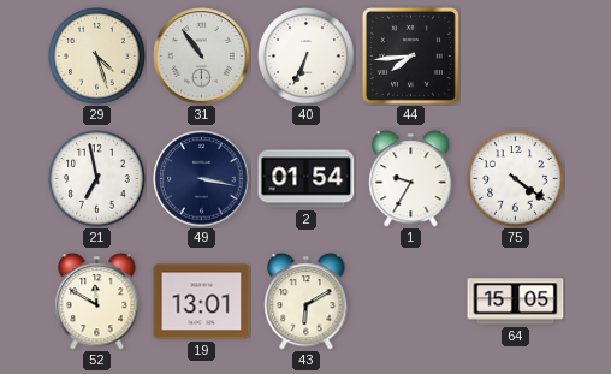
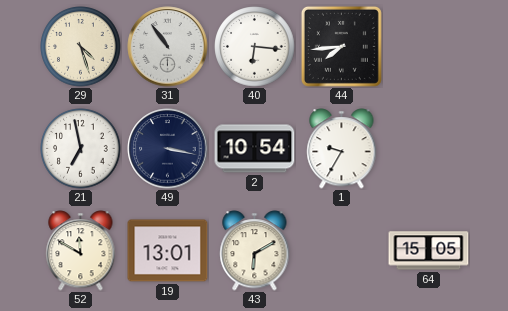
40: 6:34 -> 6:16 (255, 47)
2: 01:54 -> 10:54 (255, 149)
75: 4:21 -> none (516, 179)
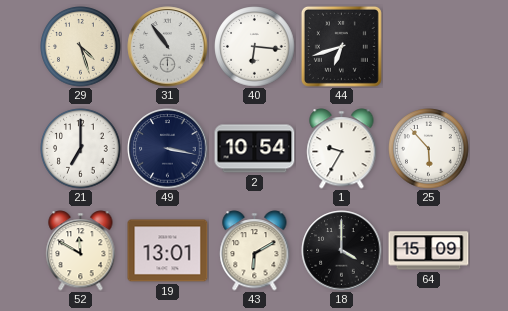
44: 7:44 -> 6:42 (341, 46)
21: 6:58 -> 7:00 (81, 149)
25: none -> 5:53 (429, 149)
18: none -> 4:00 (342, 251)
64: 15:05 -> 15:09 (429, 251)
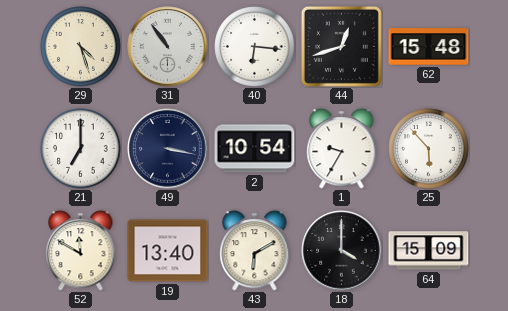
44: 6:42 -> 12:42 (341, 46)
62: none -> 15:48 (429, 47)
19: 13:01 -> 13:40 (168, 251)
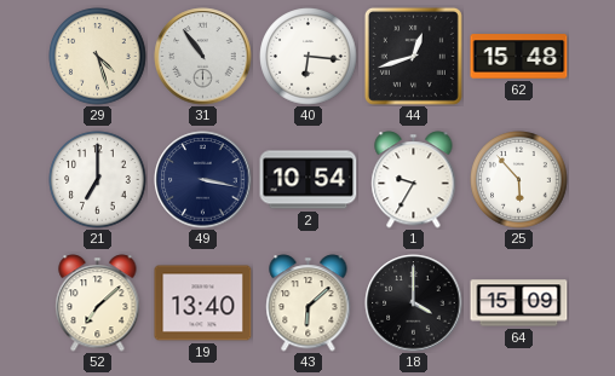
52: 11:50 -> 7:08 (98, 303)
43: 6:10 -> 6:08 (309, 303)
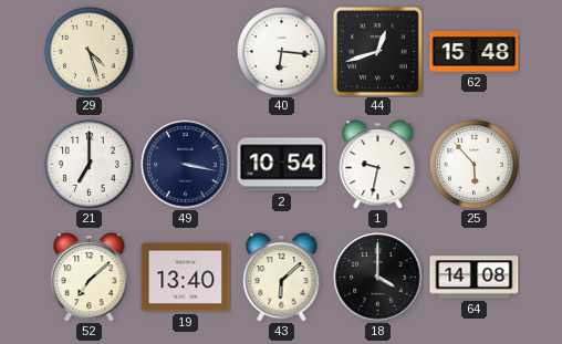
31: 10:54 -> none (203, 57)
1: 9:35 -> 9:32 (378, 165)
64: 15:09 -> 14:08 (475, 278)
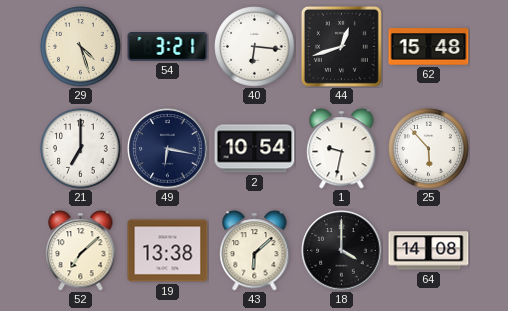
54: none -> 3:21 (168, 47)
49: 3:17 -> 6:17 (168, 149)
19: 13:40 -> 13:38 (168, 251)
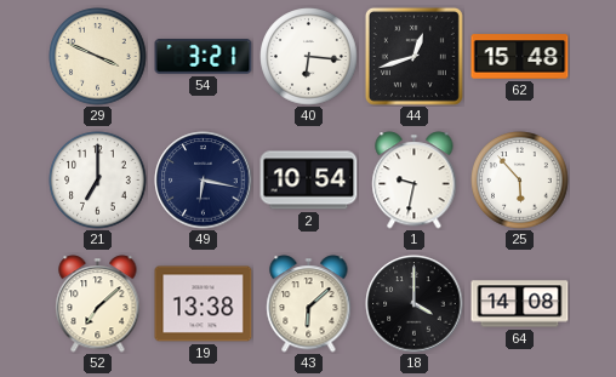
29: 4:27 -> 3:49 (98, 57)
